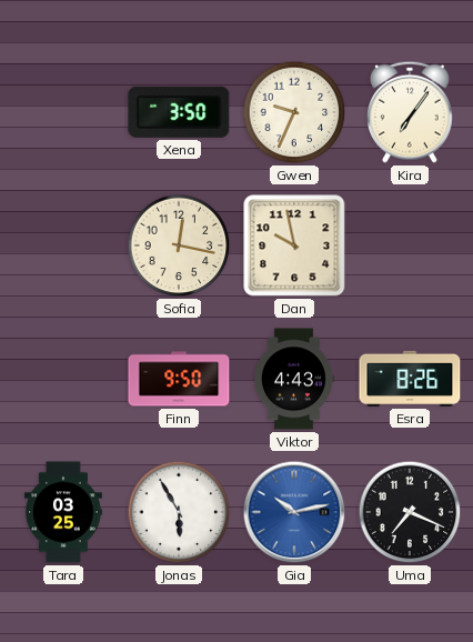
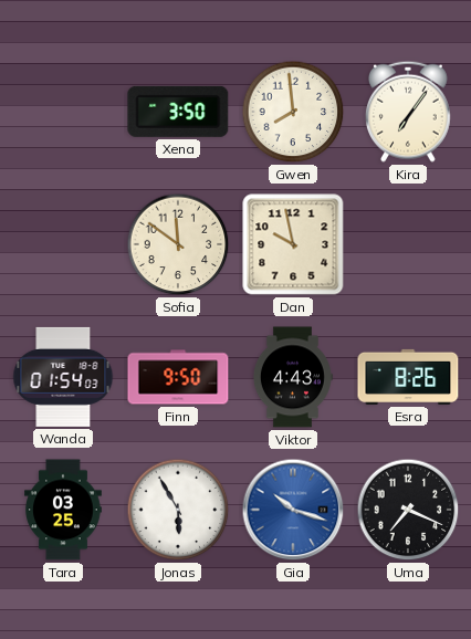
Gwen: 9:34 -> 7:59 (293, 112)
Sofia: 12:17 -> 11:51 (178, 244)
Wanda: none -> 01:54 (63, 377)
Gia: 10:13 -> 10:18 (293, 510)
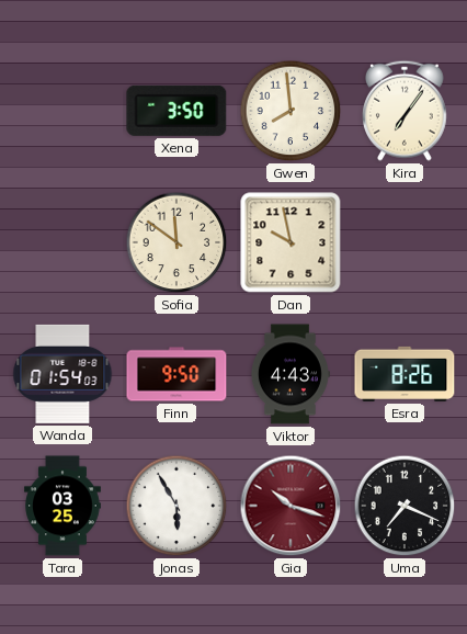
Gia dial: blue -> burgundy (291, 506)
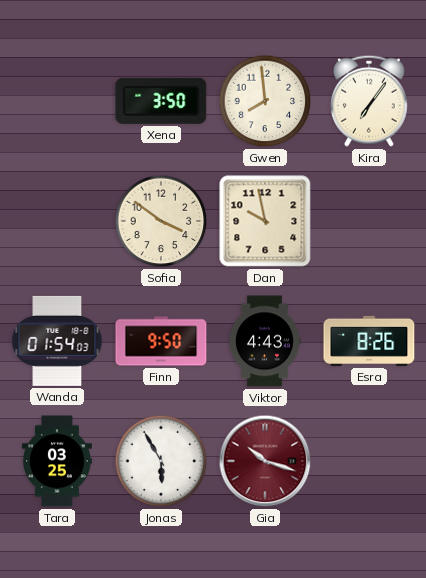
Sofia: 11:51 -> 3:51 (161, 221)
Uma: 7:19 -> none (405, 506)
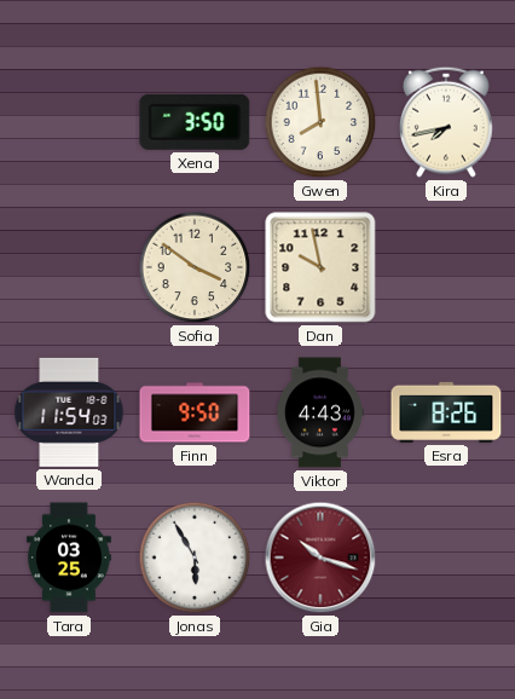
Kira: 7:06 -> 7:43 (447, 122)
Wanda: 01:54 -> 11:54 (69, 412)
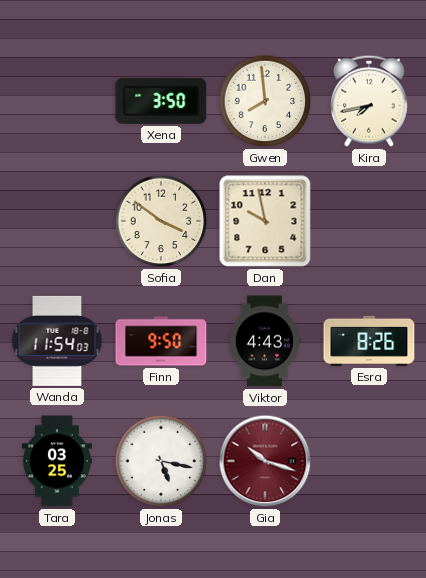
Jonas: 5:55 -> 5:17 (161, 461)
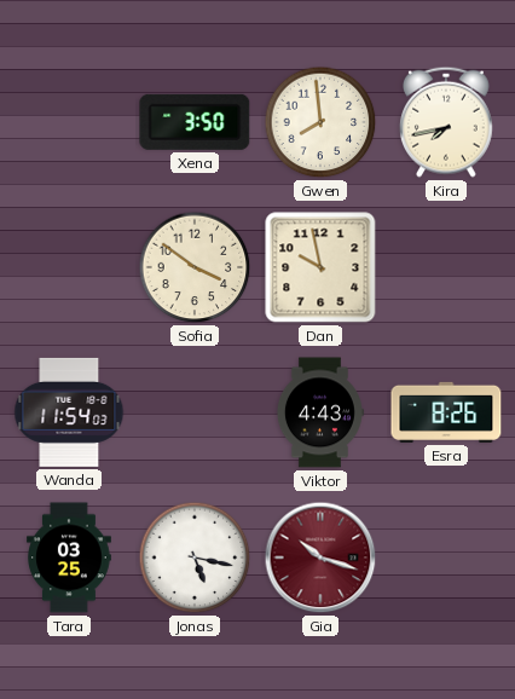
Finn: 9:50 -> none (161, 341)
